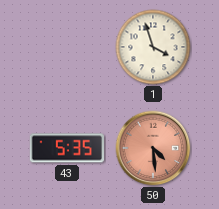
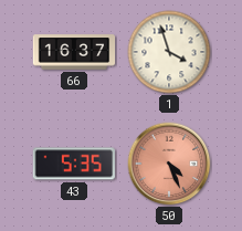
66: none -> 16:37 (74, 52)
50: 4:29 -> 4:26 (169, 164)
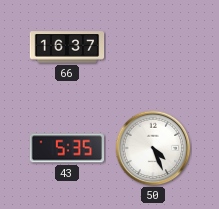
1: 3:57 -> none (169, 52)
50 dial: salmon -> white (153, 148)
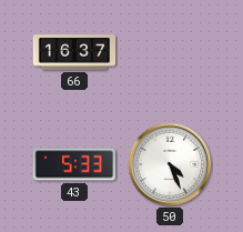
43: 5:35 -> 5:33 (73, 164)
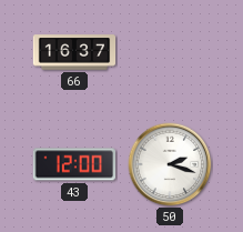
43: 5:33 -> 12:00 (73, 164)
50: 4:26 -> 2:18 (170, 164)
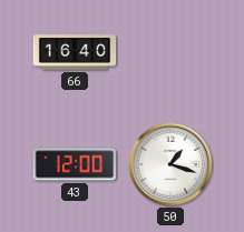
66: 16:37 -> 16:40 (75, 52)
50: 2:18 -> 1:18 (170, 164)
